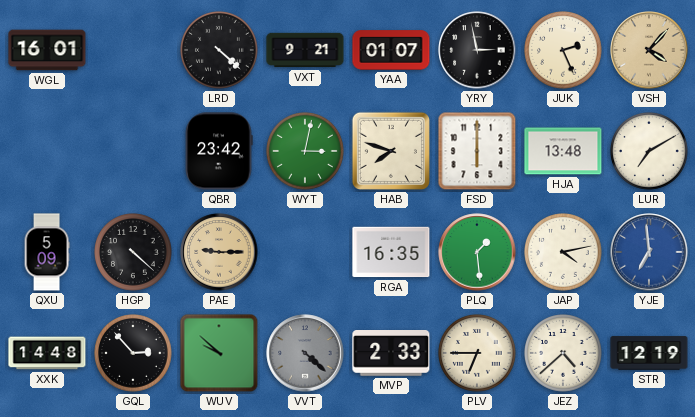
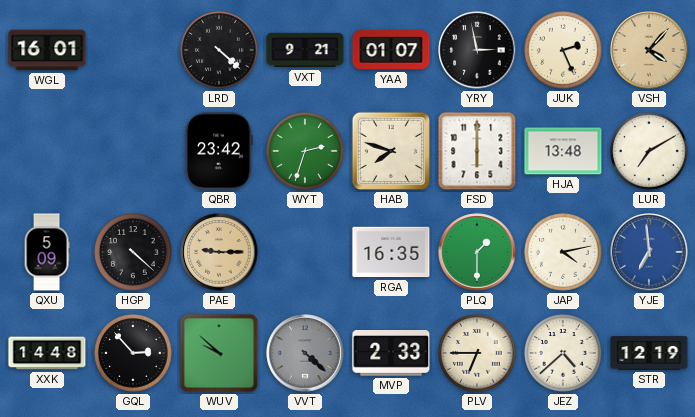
WYT: 3:02 -> 2:33 (306, 152)
PLQ: 1:29 -> 1:30 (477, 252)
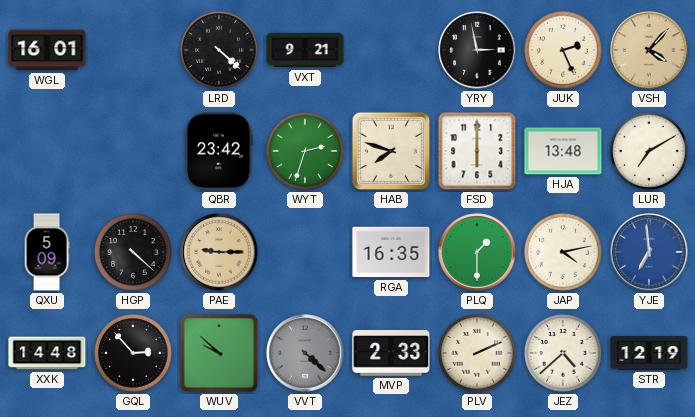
YAA: 01:07 -> none (391, 50)
PLV: 6:45 -> 2:11 (478, 354)
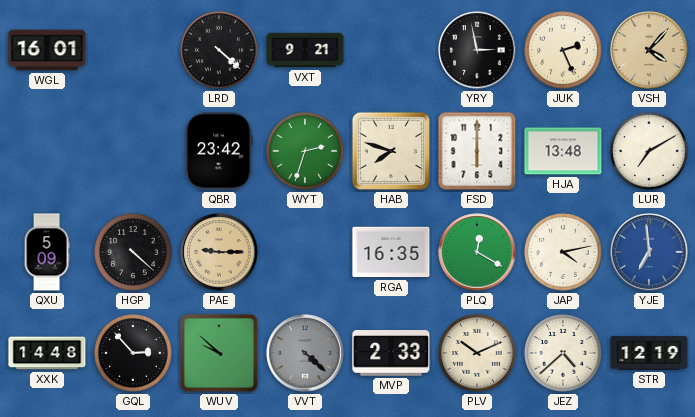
PLQ: 1:30 -> 12:20 (477, 252)
PLV: 2:11 -> 10:11 (478, 354)
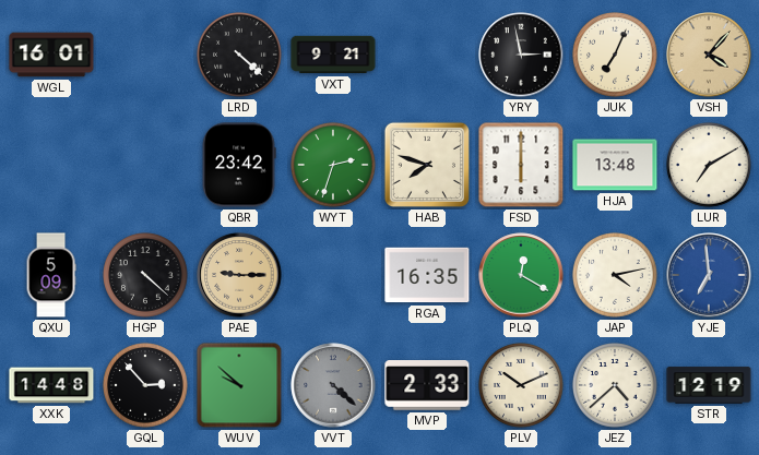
JUK: 2:26 -> 7:04 (616, 56)
